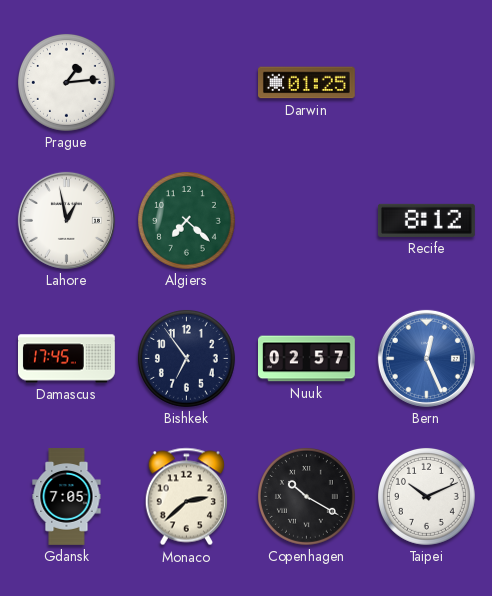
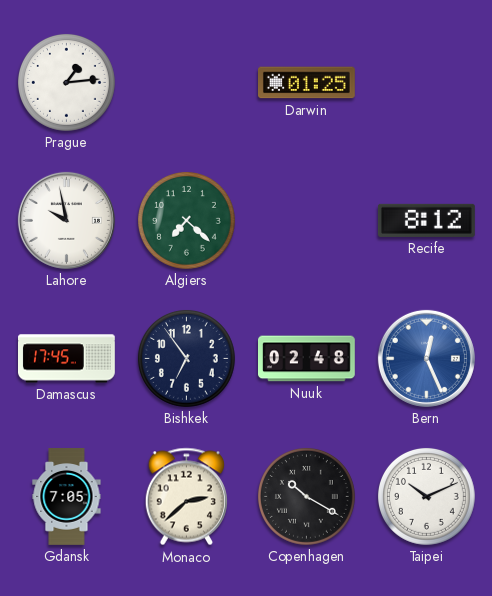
Lahore: 12:58 -> 9:58 (66, 220)
Nuuk: 02:57 -> 02:48 (307, 359)
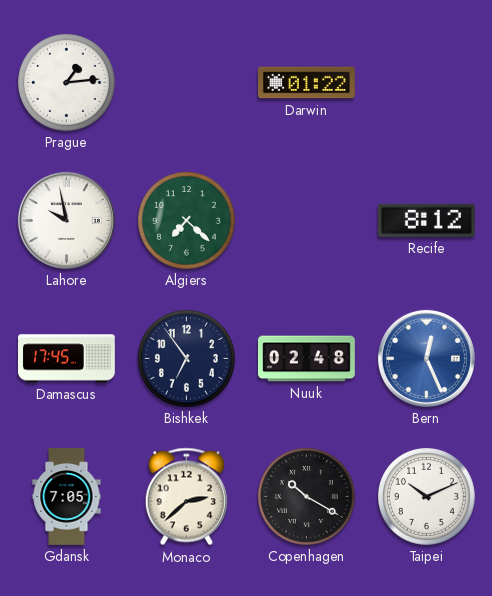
Darwin: 01:25 -> 01:22 (307, 83)
